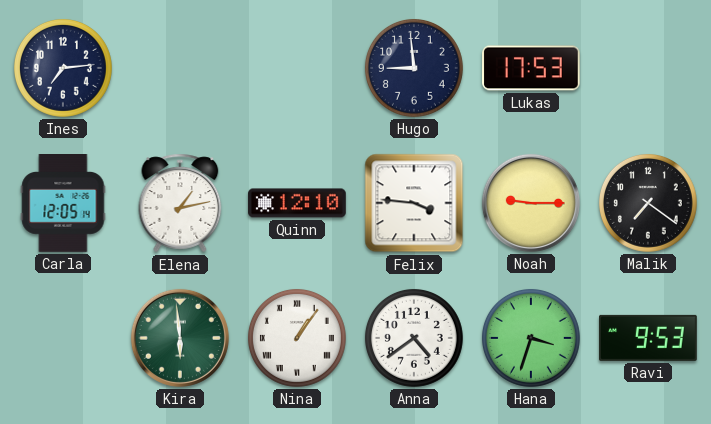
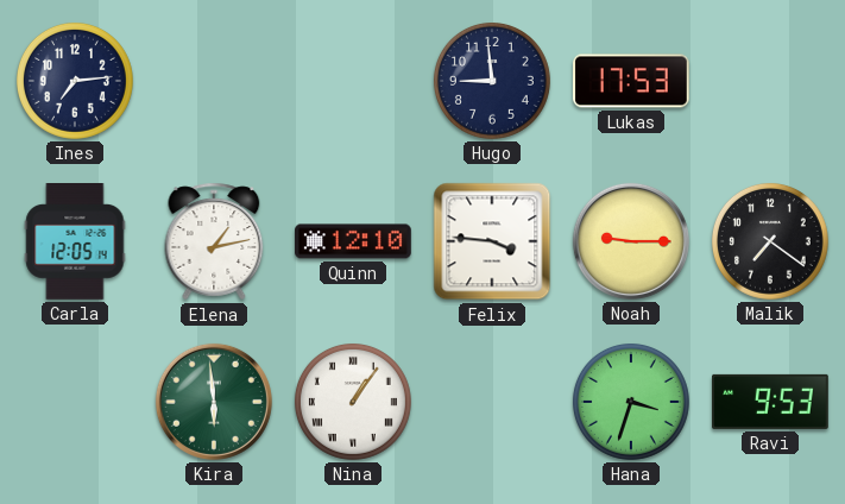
Anna: 4:39 -> none (414, 338)
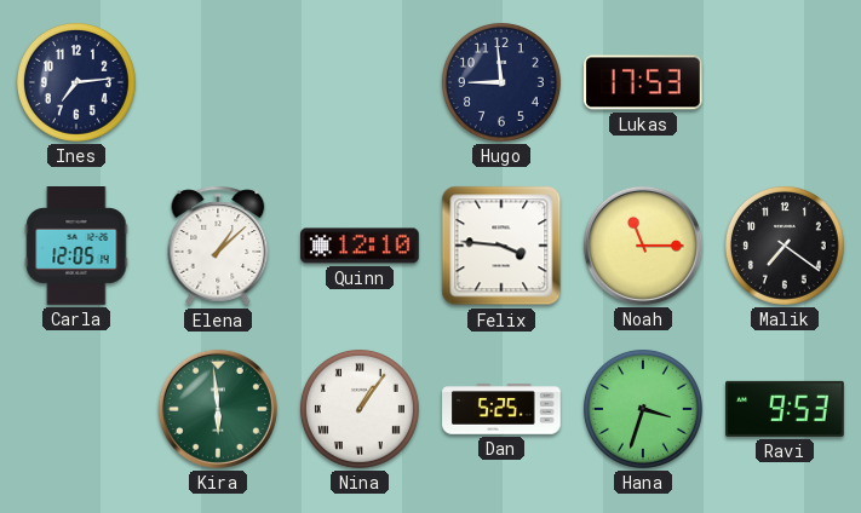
Elena: 1:13 -> 1:08 (218, 246)
Noah: 9:15 -> 11:15 (643, 246)
Dan: none -> 5:25 (501, 409)
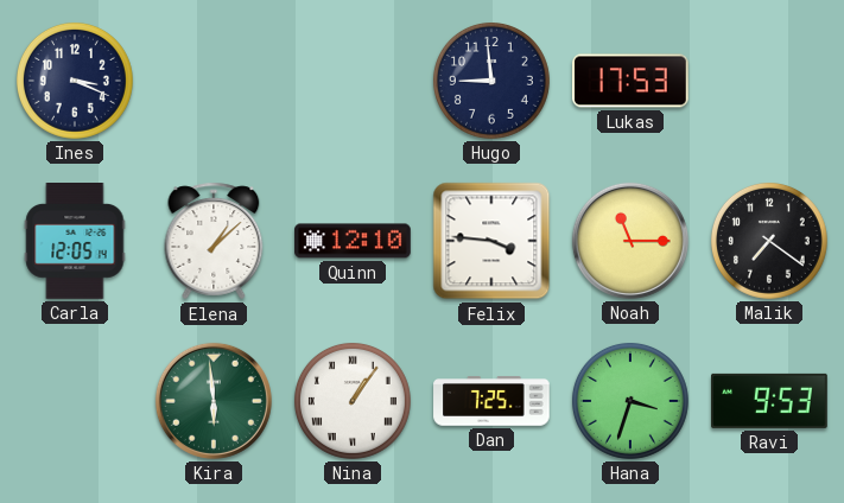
Ines: 7:14 -> 3:19 (75, 81)
Dan: 5:25 -> 7:25 (491, 401)
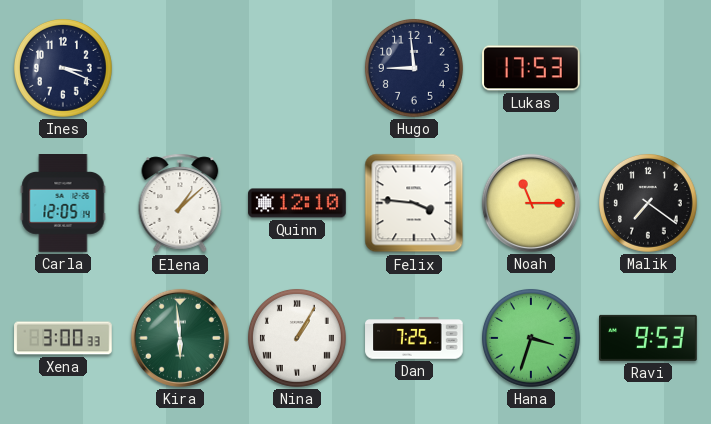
Xena: none -> 3:00 (63, 338)
Nina: 1:06 -> 1:05 (297, 338)
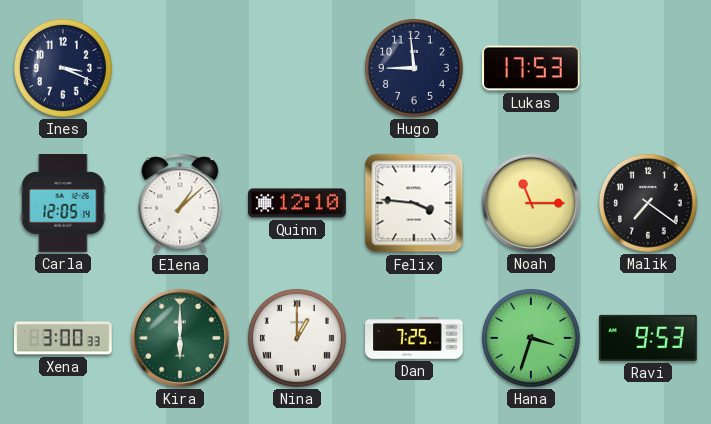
Kira: 5:59 -> 6:00 (180, 338)
Nina: 1:05 -> 1:00 (297, 338)
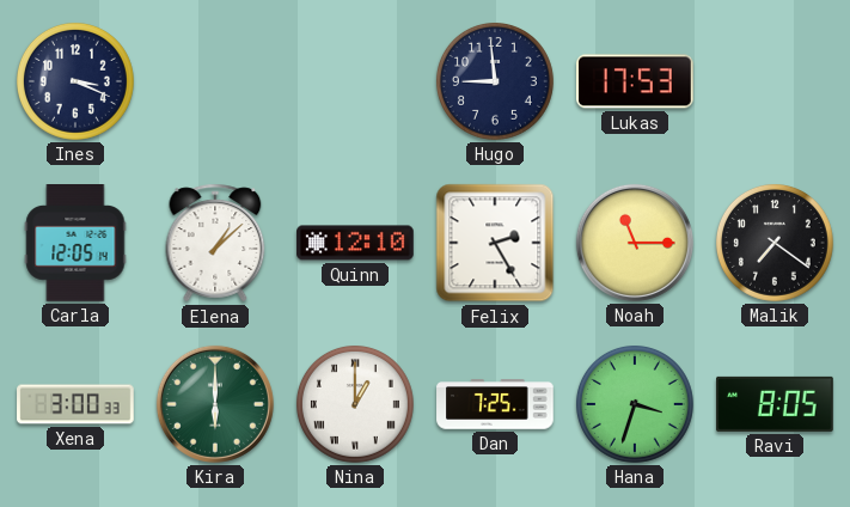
Felix: 3:46 -> 2:25 (495, 243)
Ravi: 9:53 -> 8:05 (776, 404)
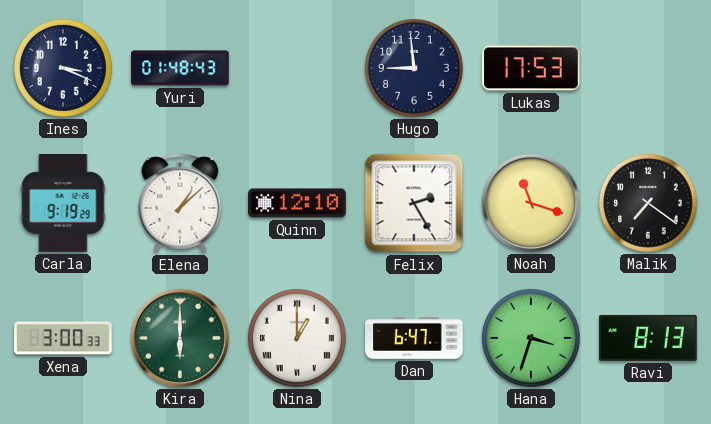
Yuri: none -> 01:48 (181, 68)
Carla: 12:05 -> 9:19 (63, 204)
Noah: 11:15 -> 11:18 (531, 203)
Dan: 7:25 -> 6:47 (414, 338)
Ravi: 8:05 -> 8:13 (649, 338)
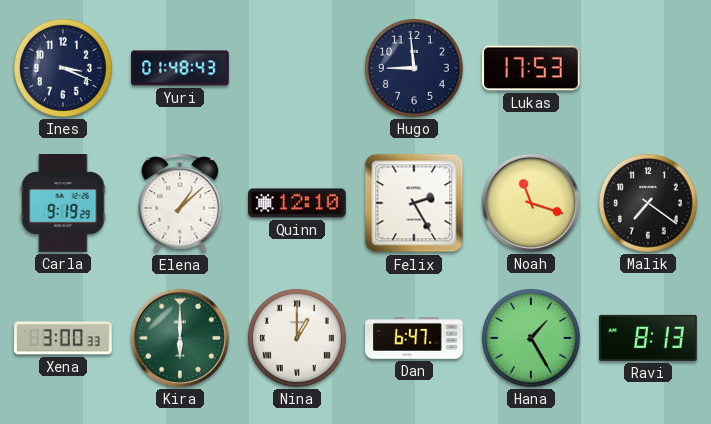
Hana: 3:33 -> 1:25 (531, 338)
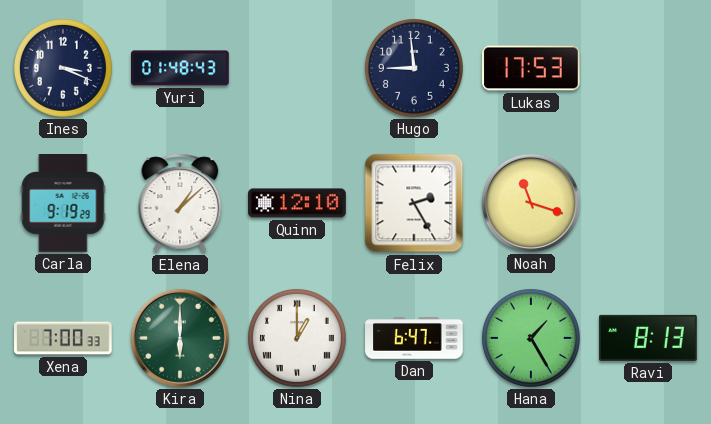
Malik: 7:21 -> none (648, 203)
Xena: 3:00 -> 7:00 (63, 338)
